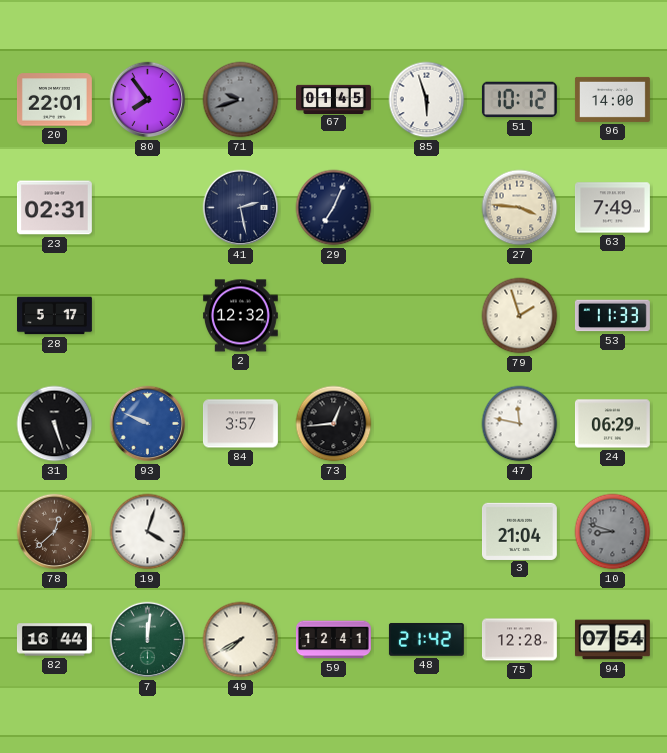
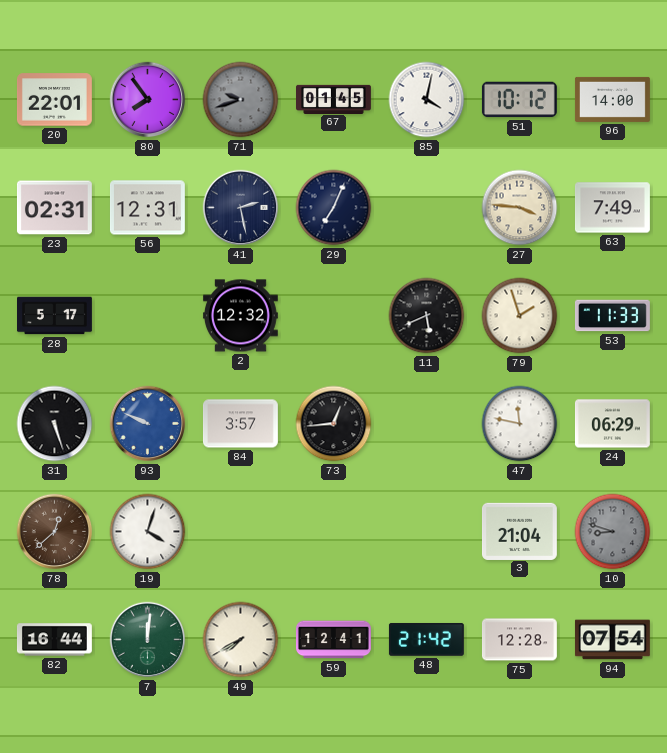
85: 5:57 -> 4:02 (427, 100)
56: none -> 12:31 (147, 208)
11: none -> 5:41 (427, 316)
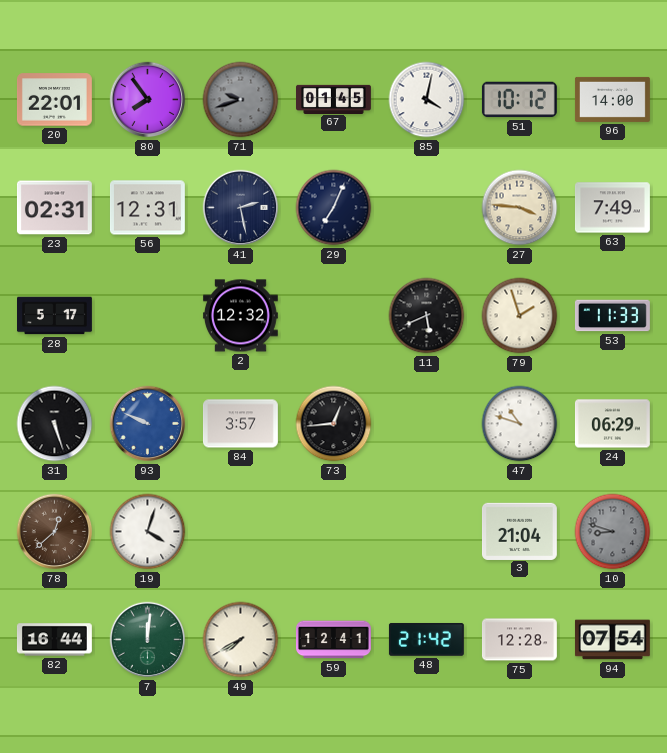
47: 11:47 -> 10:48 (520, 424)
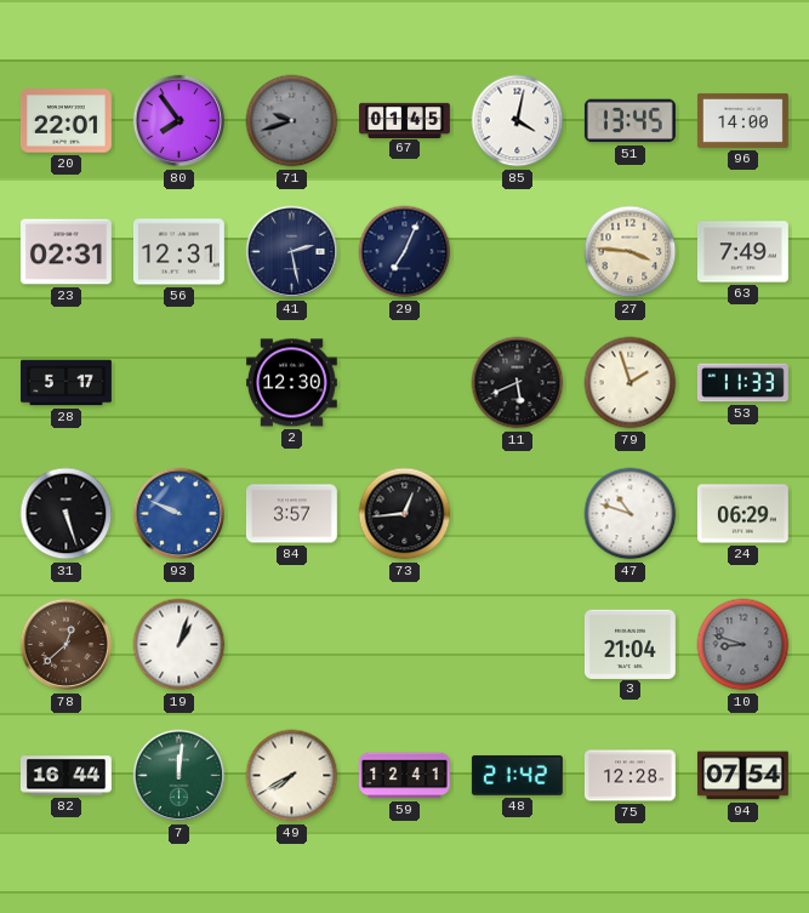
51: 10:12 -> 13:45 (629, 121)
2: 12:32 -> 12:30 (291, 383)
19: 4:03 -> 1:03 (180, 645)
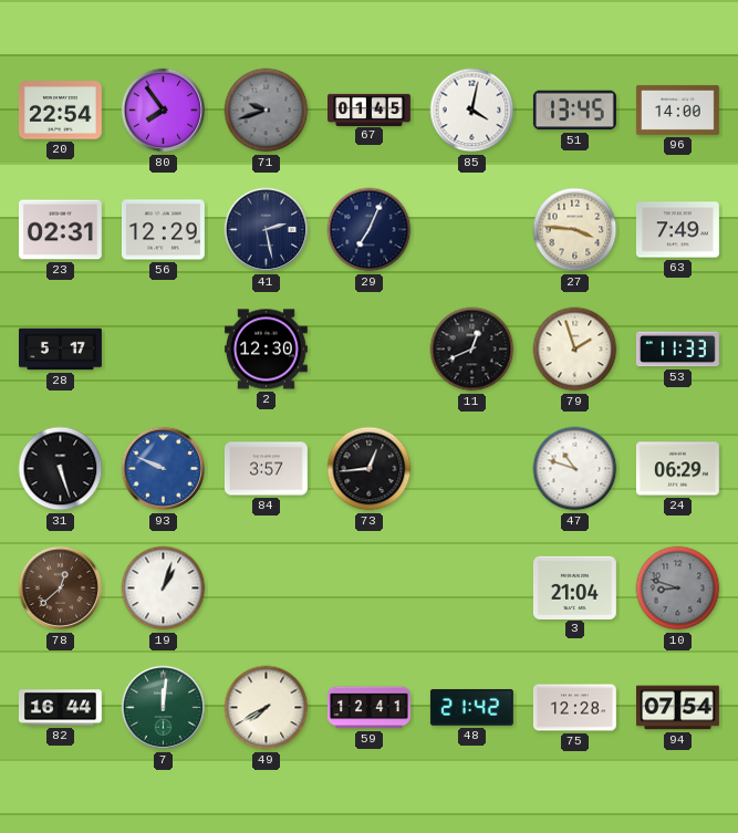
20: 22:01 -> 22:54 (60, 111)
56: 12:31 -> 12:29 (163, 230)
11: 5:41 -> 12:41 (472, 350)
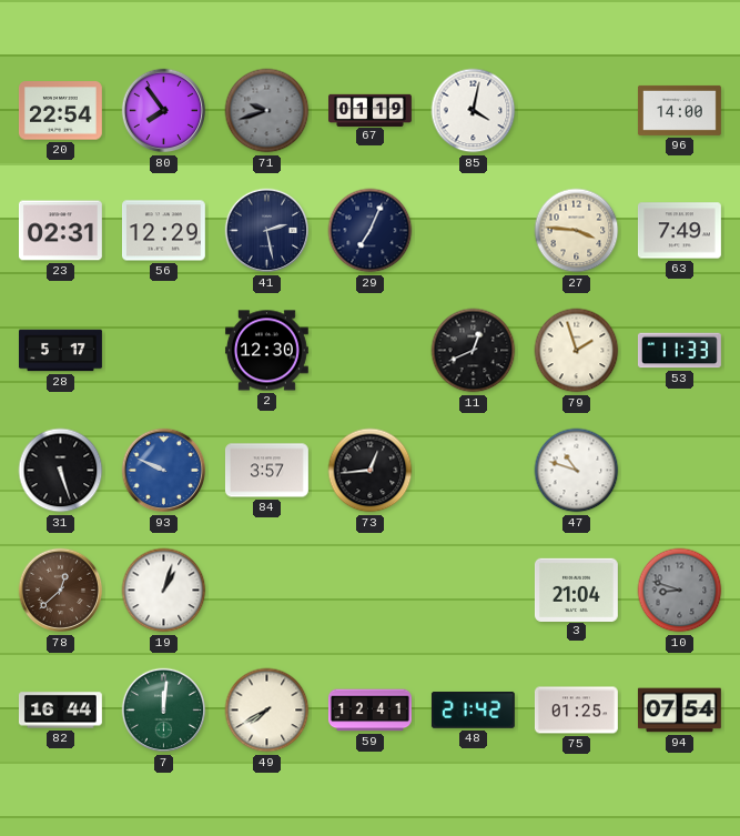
67: 01:45 -> 01:19 (371, 110)
51: 13:45 -> none (574, 111)
24: 06:29 -> none (677, 469)
75: 12:28 -> 01:25 (576, 711)
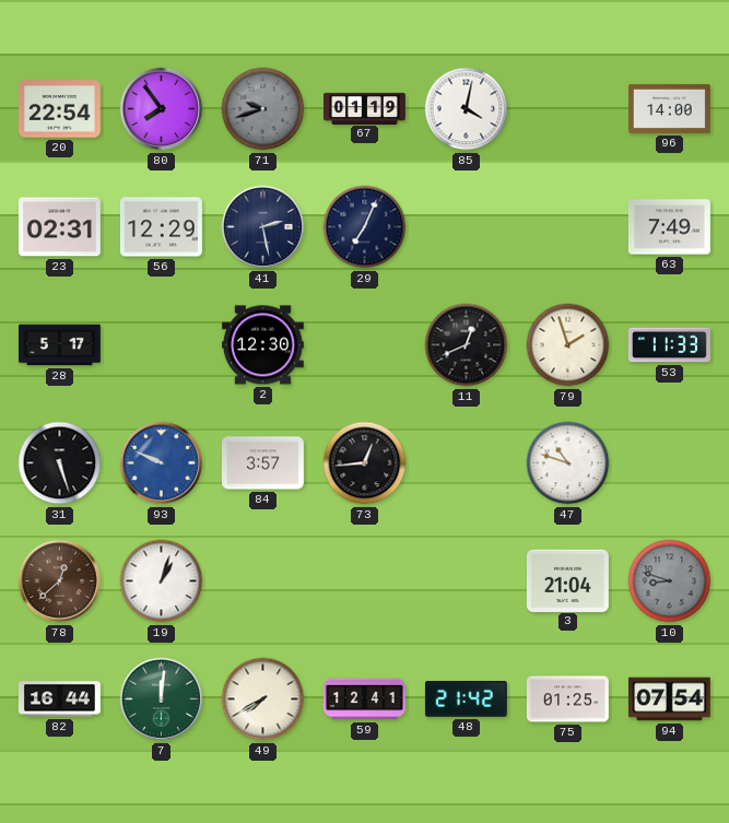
27: 3:46 -> none (577, 231)
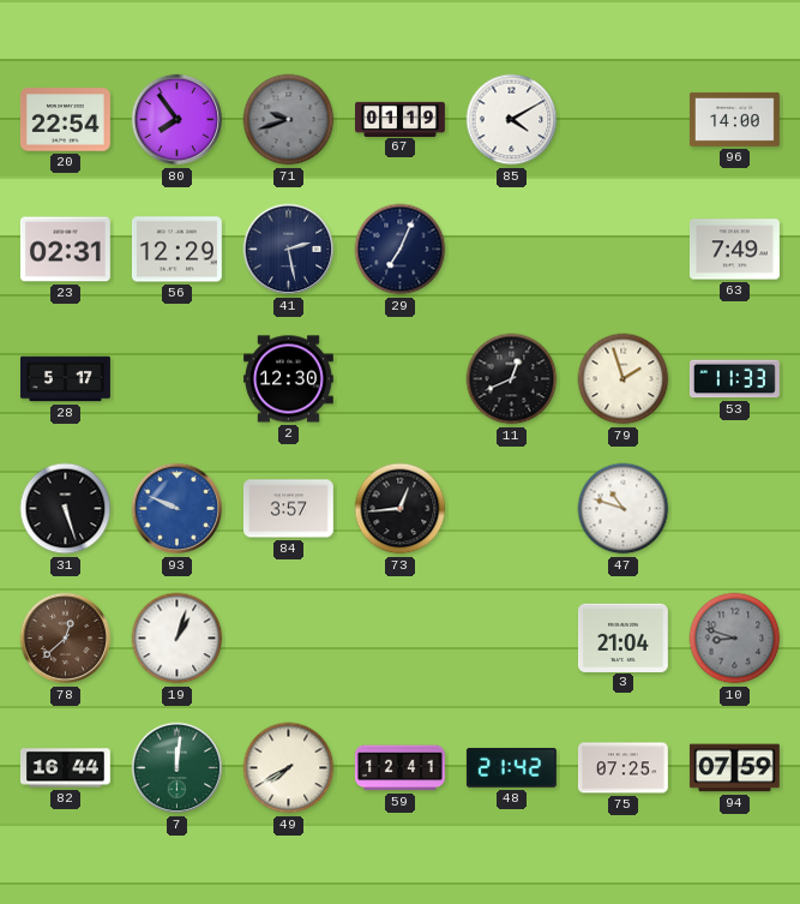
85: 4:02 -> 4:10 (512, 120)
75: 01:25 -> 07:25 (622, 768)
94: 07:54 -> 07:59 (734, 768)
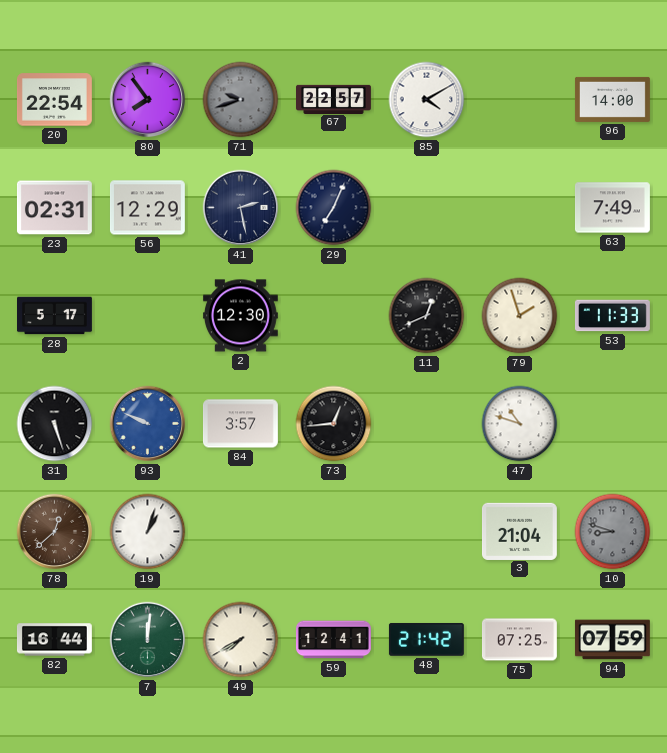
67: 01:19 -> 22:57 (334, 99)
